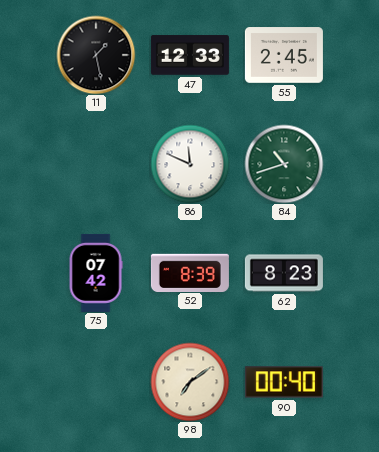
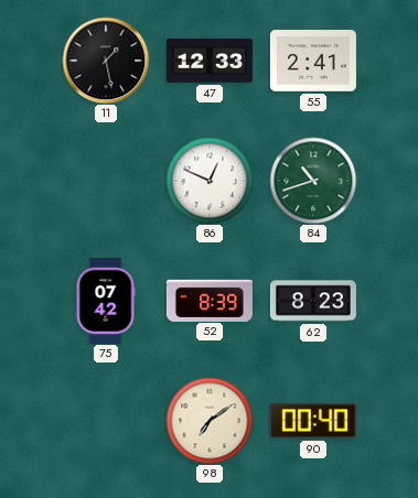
55: 2:45 -> 2:41 (313, 61)
86: 11:49 -> 12:49 (210, 181)
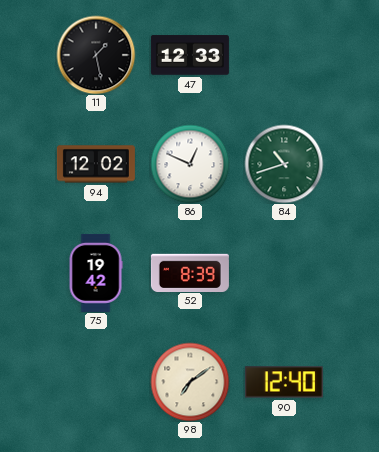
55: 2:41 -> none (313, 61)
94: none -> 12:02 (96, 164)
75: 07:42 -> 19:42 (96, 273)
62: 8:23 -> none (313, 301)
90: 00:40 -> 12:40 (284, 382)
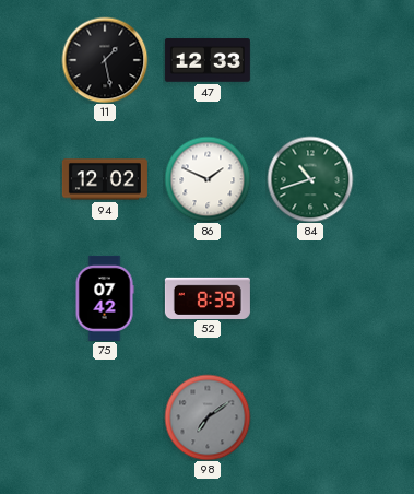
86: 12:49 -> 1:49 (208, 179)
75: 19:42 -> 07:42 (105, 298)
98 dial: cream -> grey (208, 417)
90: 12:40 -> none (284, 382)
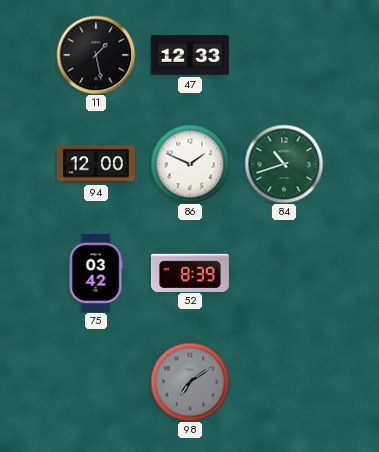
94: 12:02 -> 12:00 (96, 164)
75: 07:42 -> 03:42 (96, 273)
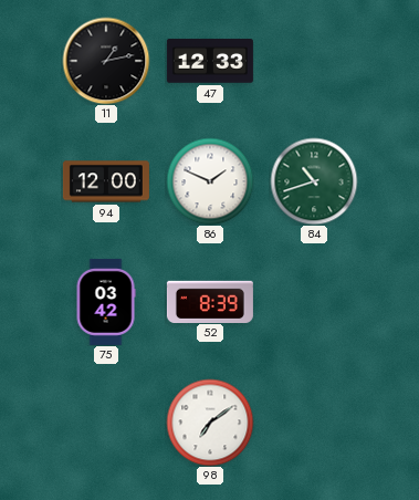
11: 1:28 -> 1:13 (106, 61)
98 dial: grey -> white (210, 423)
